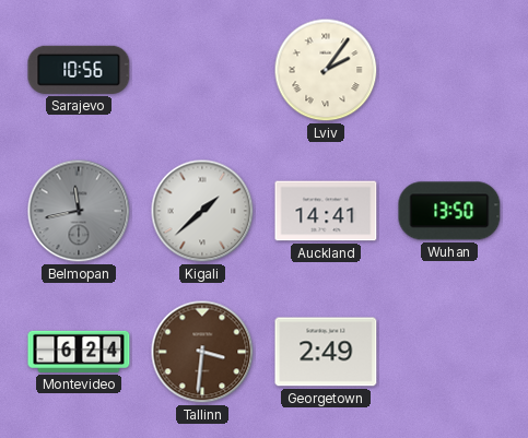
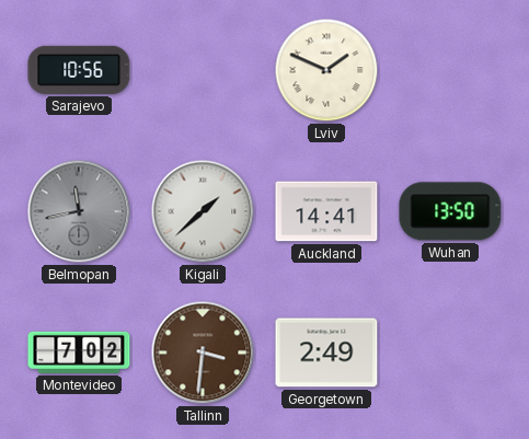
Lviv: 2:06 -> 1:49 (326, 70)
Montevideo: 6:24 -> 7:02 (79, 353)
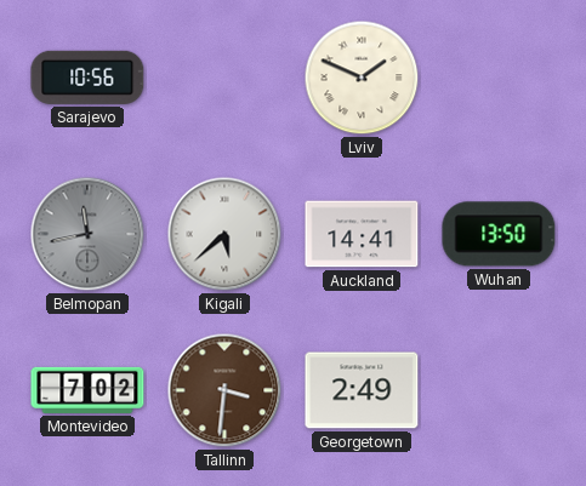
Kigali: 1:38 -> 5:38 (224, 234)
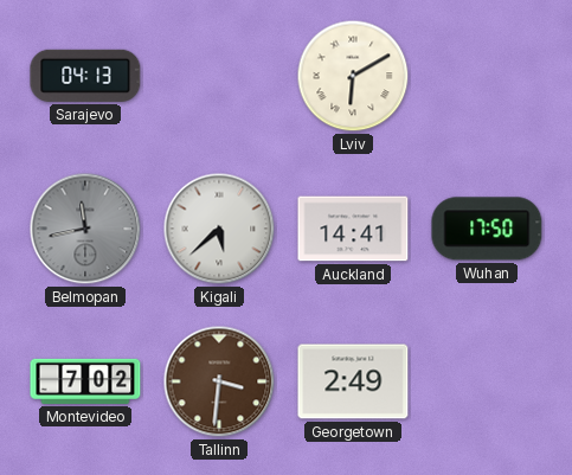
Sarajevo: 10:56 -> 04:13 (85, 76)
Lviv: 1:49 -> 6:10 (353, 76)
Wuhan: 13:50 -> 17:50 (487, 229)
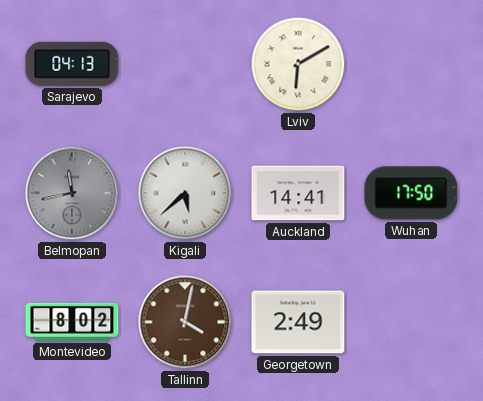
Montevideo: 7:02 -> 8:02 (72, 322)
Tallinn: 3:31 -> 4:02 (185, 322)
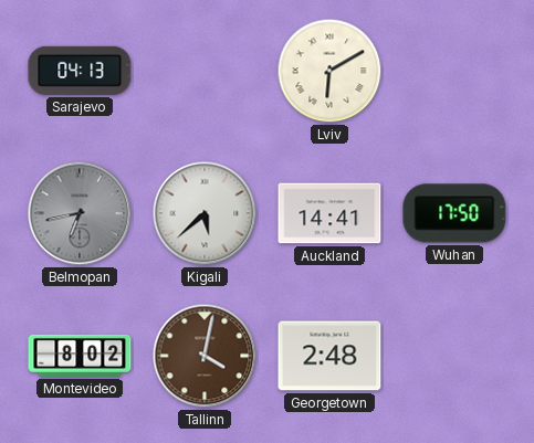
Belmopan: 11:43 -> 6:43 (80, 213)
Georgetown: 2:49 -> 2:48 (329, 356)
